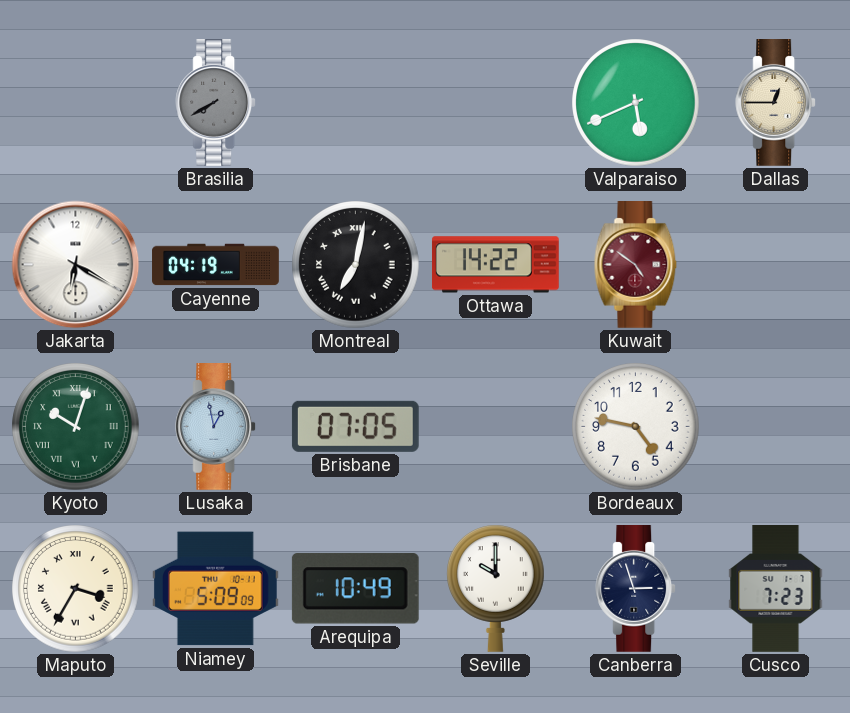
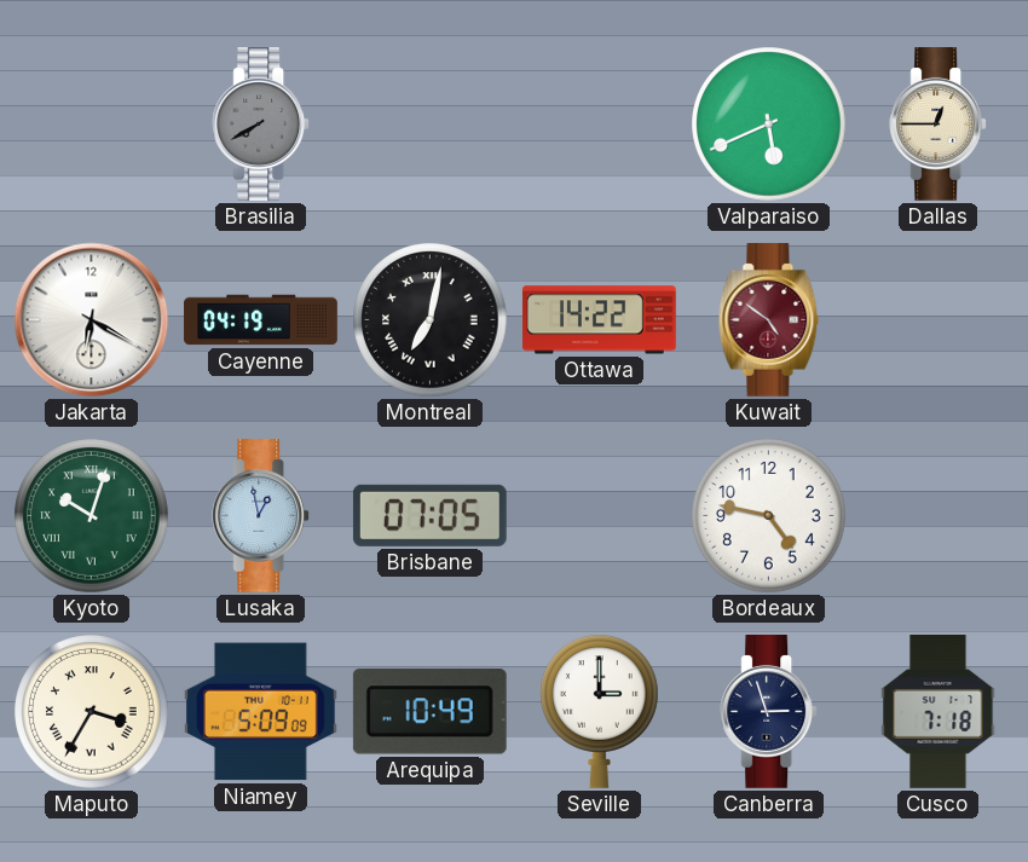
Seville: 10:00 -> 3:00 (600, 711)
Cusco: 7:23 -> 7:18 (939, 712)
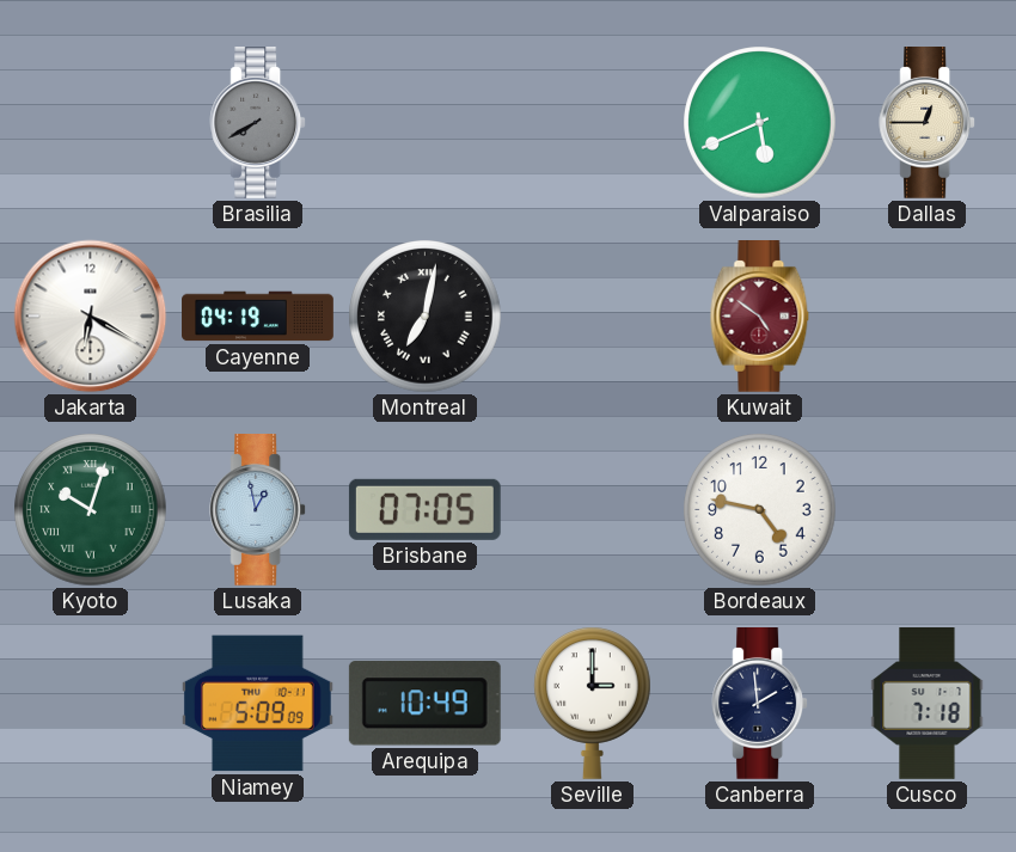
Ottawa: 14:22 -> none (600, 320)
Maputo: 3:35 -> none (92, 712)
Canberra: 2:57 -> 1:59 (760, 704)
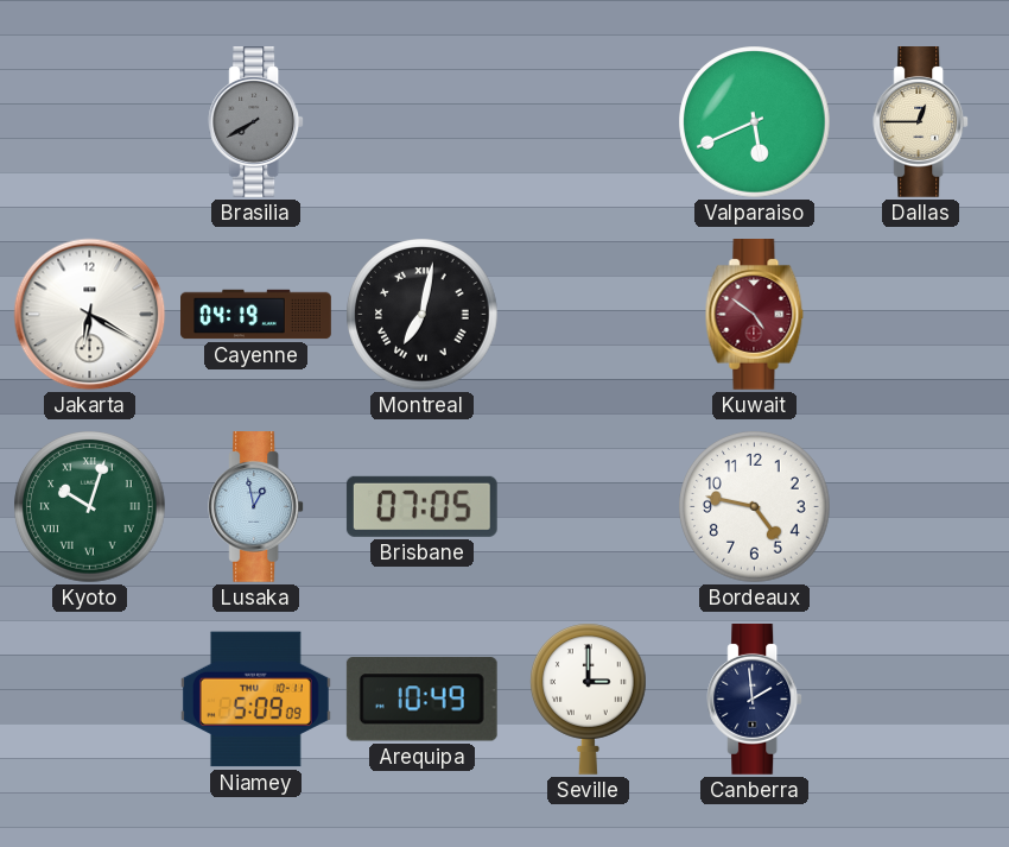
Cusco: 7:18 -> none (928, 704)
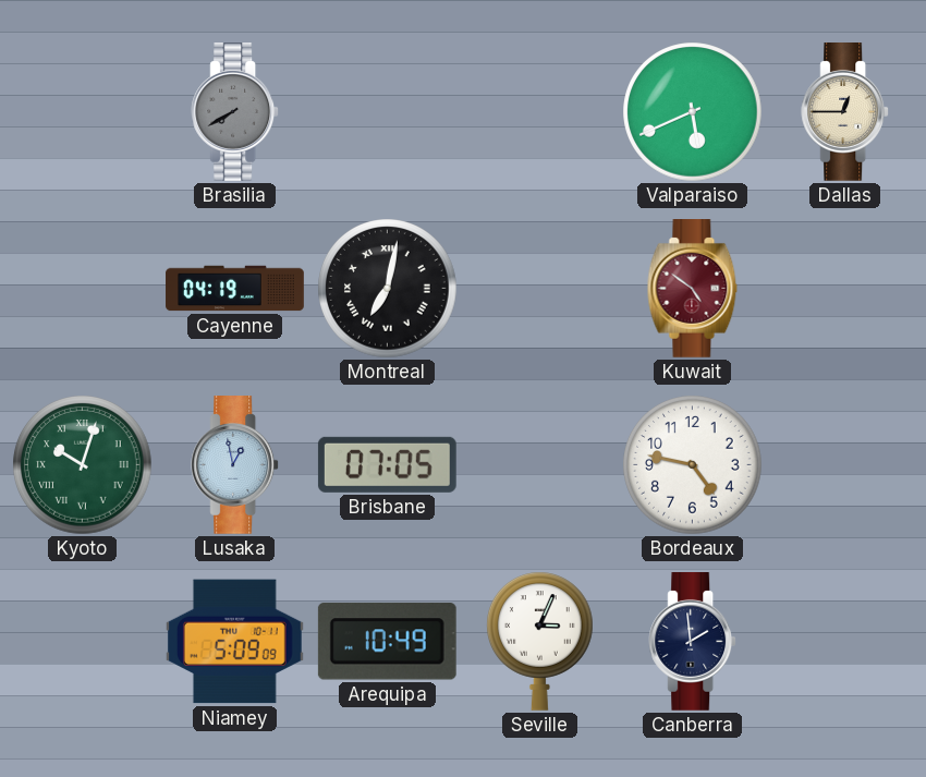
Jakarta: 6:20 -> none (90, 315)
Seville: 3:00 -> 3:04 (540, 641)
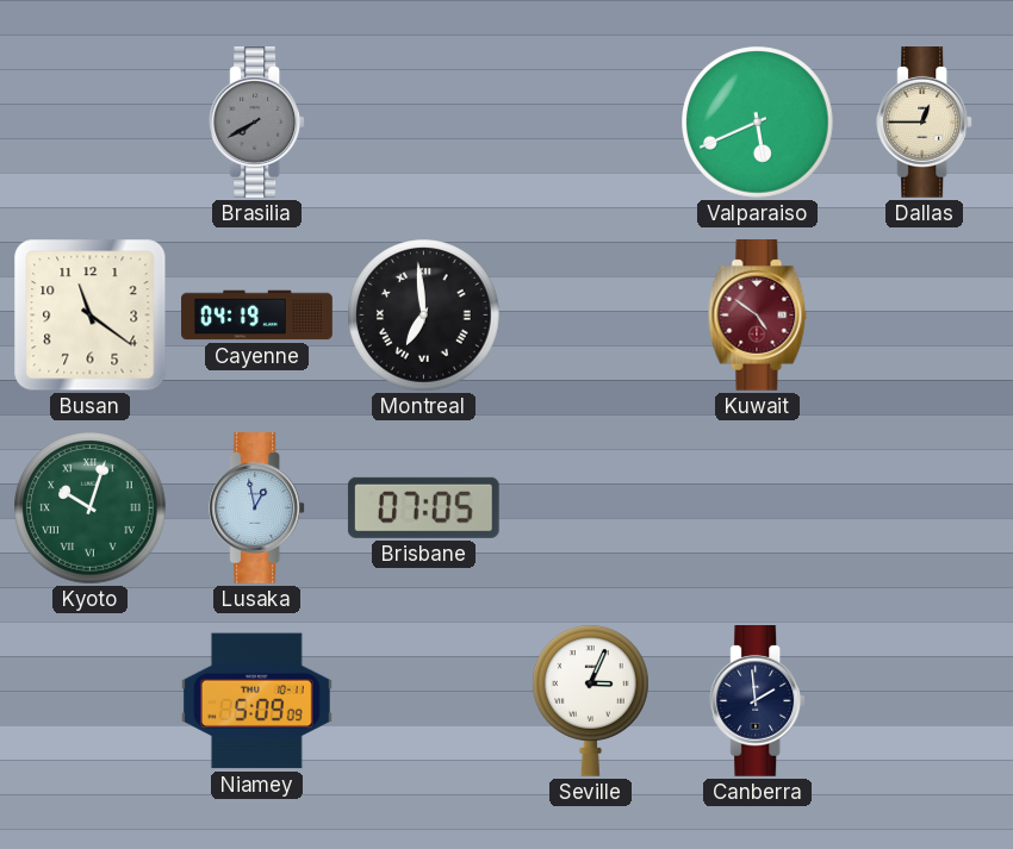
Busan: none -> 11:21 (91, 316)
Montreal: 7:02 -> 6:59 (424, 316)
Bordeaux: 4:47 -> none (693, 465)
Arequipa: 10:49 -> none (387, 642)
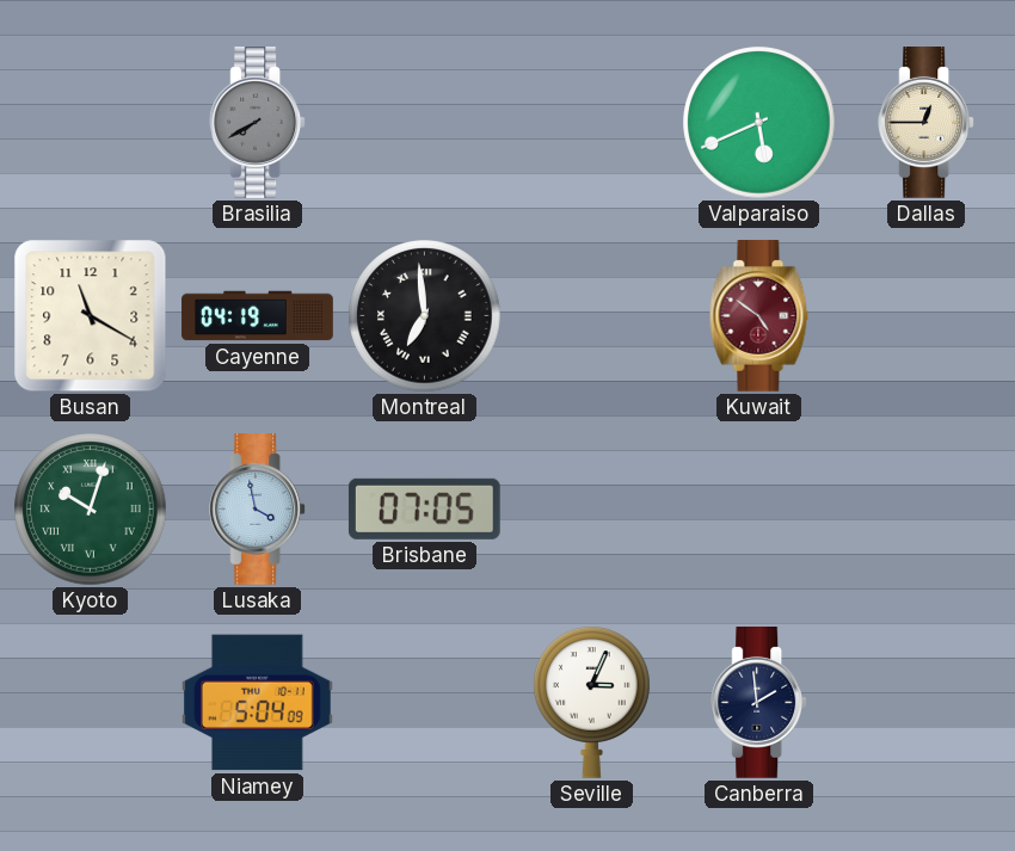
Busan: 11:21 -> 11:20 (91, 316)
Lusaka: 12:58 -> 3:58 (258, 510)
Niamey: 5:09 -> 5:04 (257, 703)
